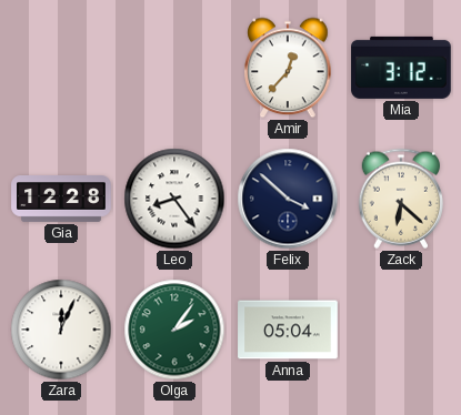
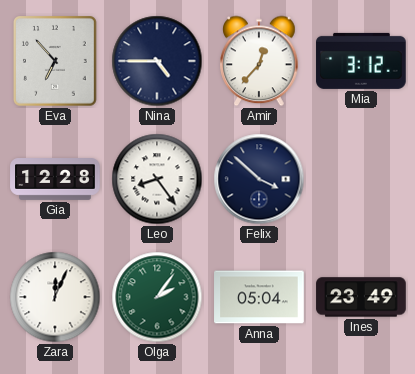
Eva: none -> 6:53 (56, 62)
Nina: none -> 4:45 (157, 61)
Zack: 6:22 -> none (400, 199)
Ines: none -> 23:49 (361, 297)
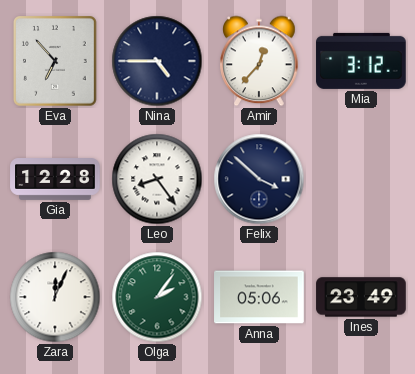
Anna: 05:04 -> 05:06 (259, 297)
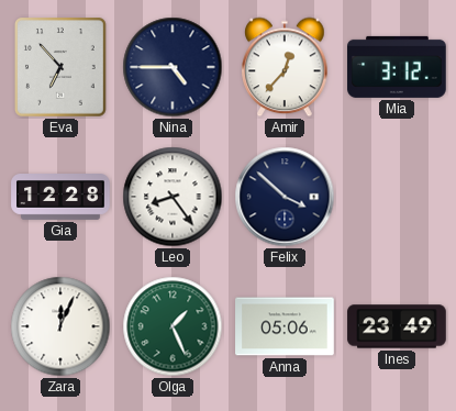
Olga: 2:06 -> 1:26 (173, 326)
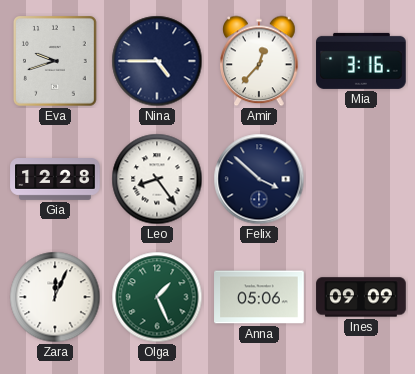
Eva: 6:53 -> 9:42 (56, 62)
Mia: 3:12 -> 3:16 (361, 61)
Ines: 23:49 -> 09:09 (361, 297)
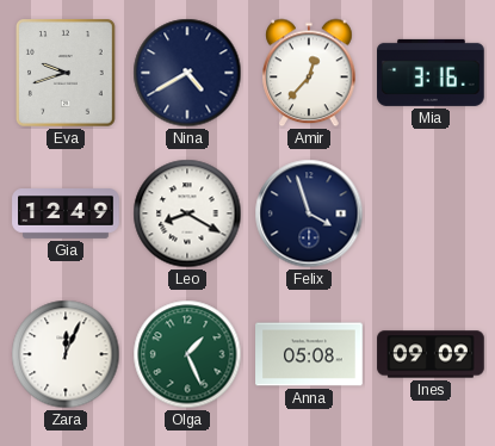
Nina: 4:45 -> 4:40 (187, 73)
Gia: 12:28 -> 12:49 (66, 215)
Leo: 8:24 -> 8:20 (187, 213)
Felix: 3:52 -> 3:57 (309, 213)
Anna: 05:06 -> 05:08 (309, 354)
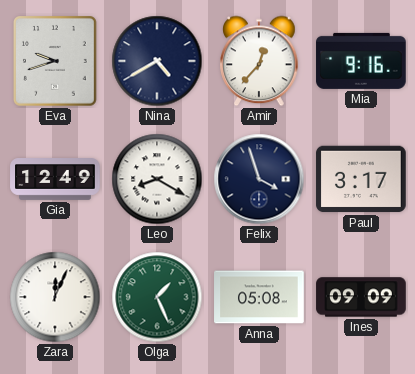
Mia: 3:16 -> 9:16 (361, 61)
Paul: none -> 3:17 (361, 179)
